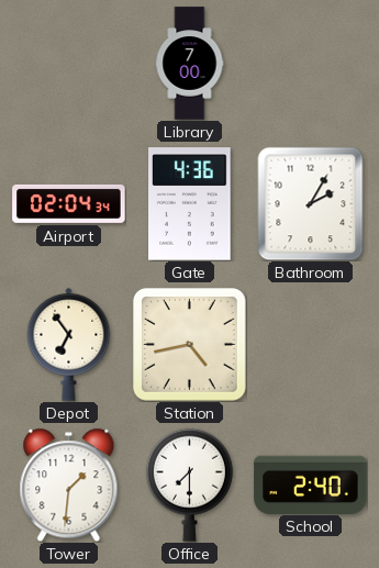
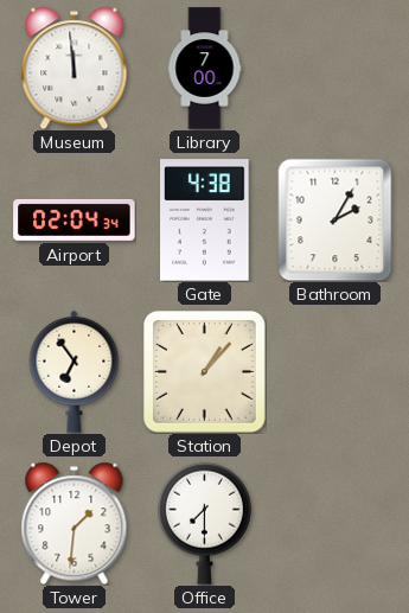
Museum: none -> 11:59 (75, 68)
Gate: 4:36 -> 4:38 (205, 221)
Station: 4:43 -> 1:07 (205, 372)
School: 2:40 -> none (311, 485)
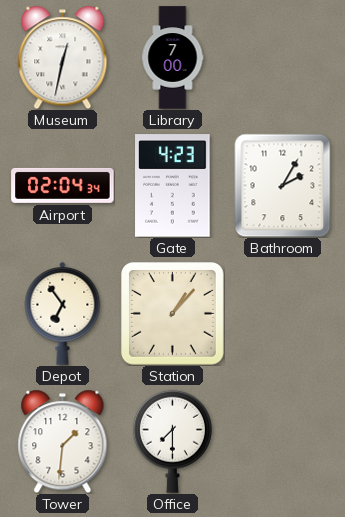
Museum: 11:59 -> 12:32 (63, 57)
Gate: 4:38 -> 4:23 (173, 186)
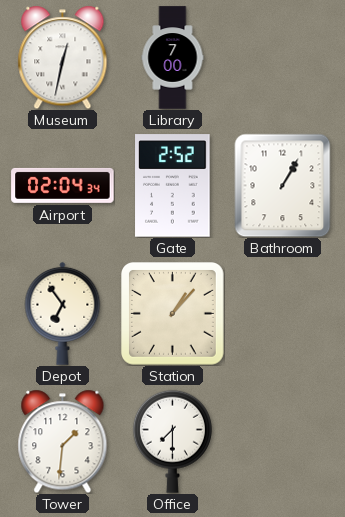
Gate: 4:23 -> 2:52 (173, 186)
Bathroom: 2:05 -> 1:05 (283, 185)
